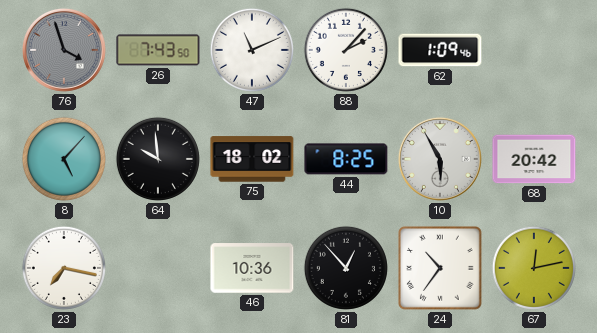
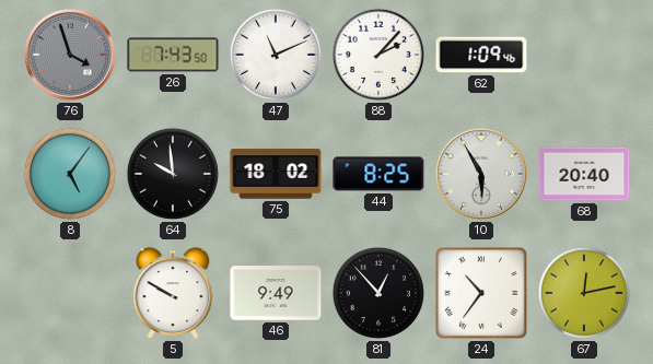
8: 5:07 -> 5:06 (70, 174)
68: 20:42 -> 20:40 (584, 174)
23: 7:17 -> none (64, 268)
5: none -> 9:50 (173, 293)
46: 10:36 -> 9:49 (276, 293)
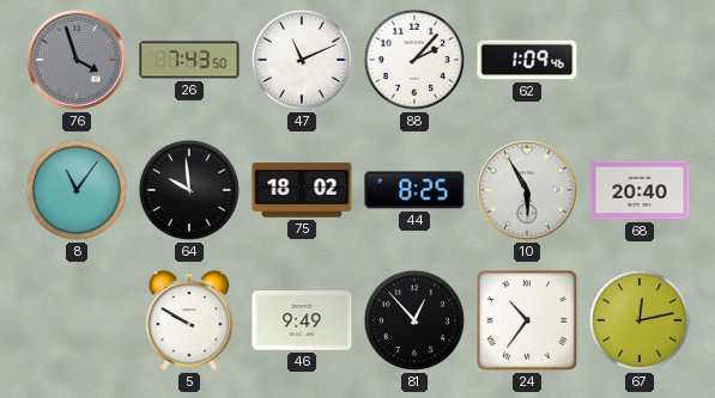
8: 5:06 -> 11:06 (77, 190)
